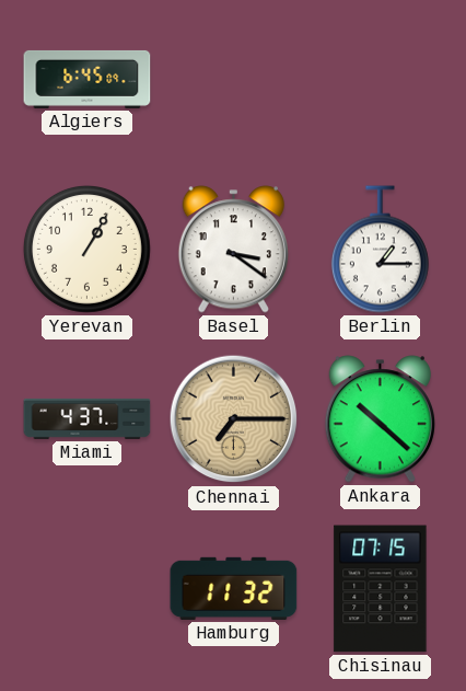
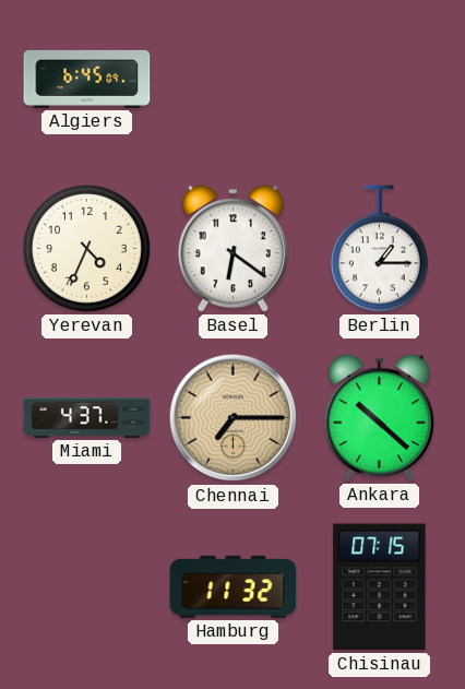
Yerevan: 1:05 -> 4:34 (86, 248)
Basel: 3:21 -> 6:21 (233, 249)
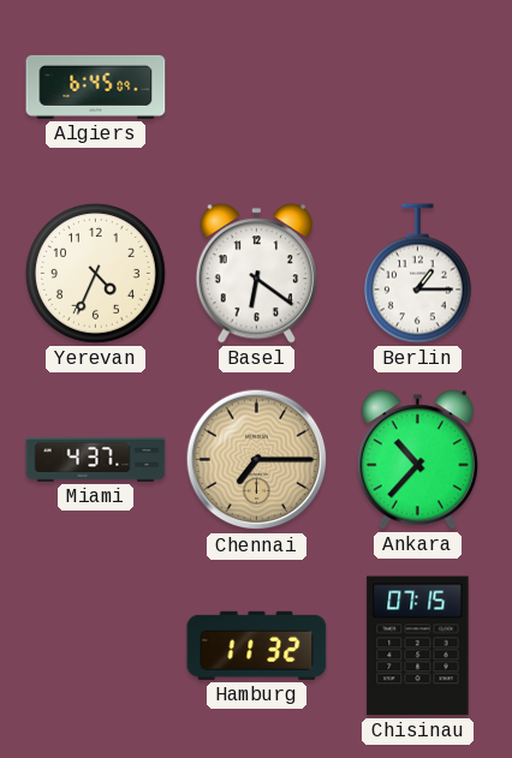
Ankara: 10:22 -> 10:37 (417, 460)
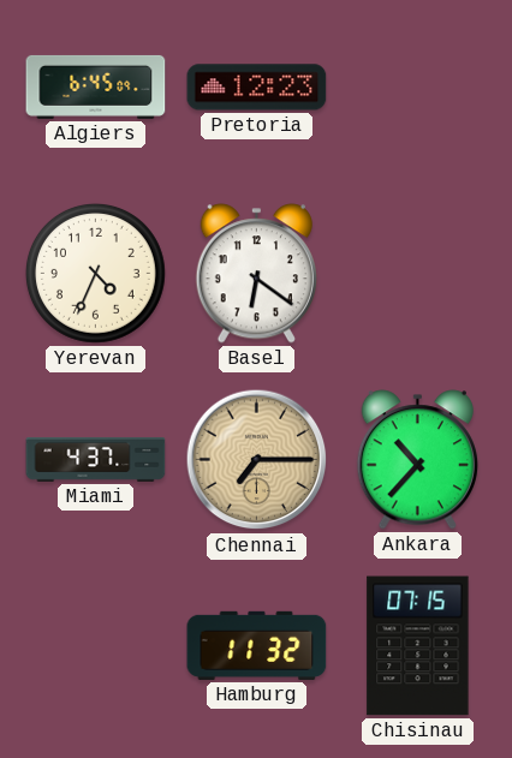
Pretoria: none -> 12:23 (257, 88)
Berlin: 1:15 -> none (417, 274)
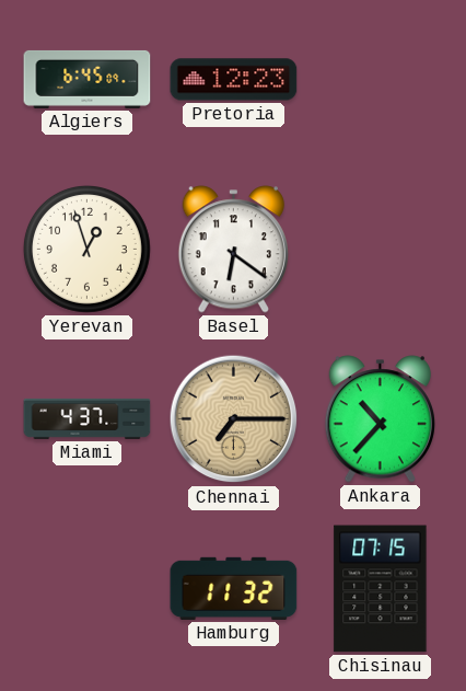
Yerevan: 4:34 -> 12:57 (86, 249)
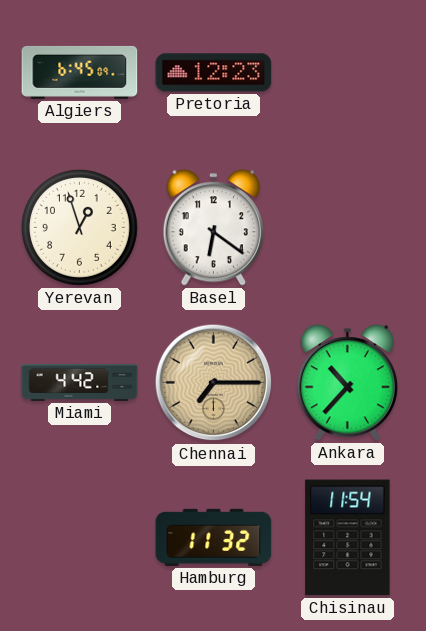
Miami: 4:37 -> 4:42 (80, 382)
Chisinau: 07:15 -> 11:54 (348, 538)
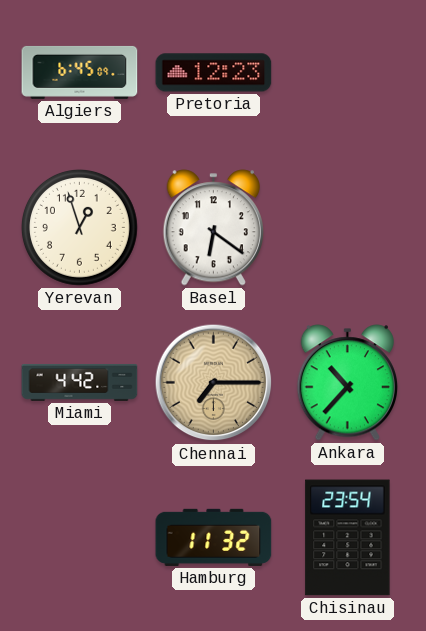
Chisinau: 11:54 -> 23:54 (348, 538)
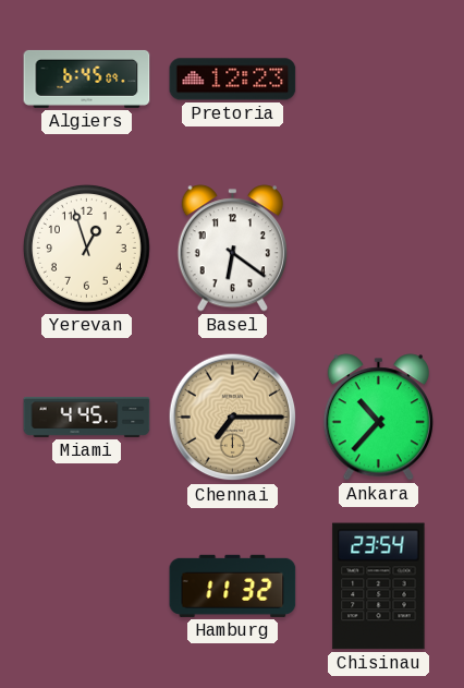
Miami: 4:42 -> 4:45 (87, 417)
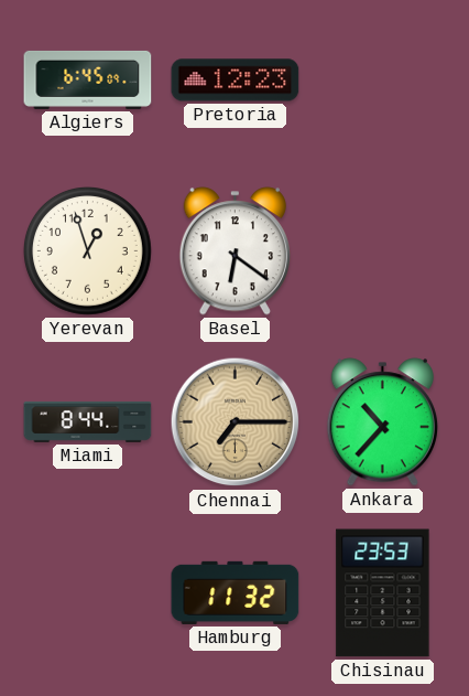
Miami: 4:45 -> 8:44 (88, 421)
Chisinau: 23:54 -> 23:53 (383, 593)
